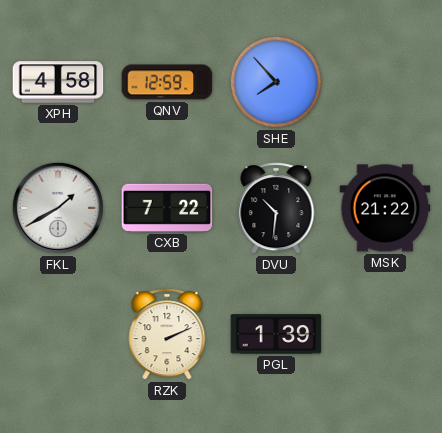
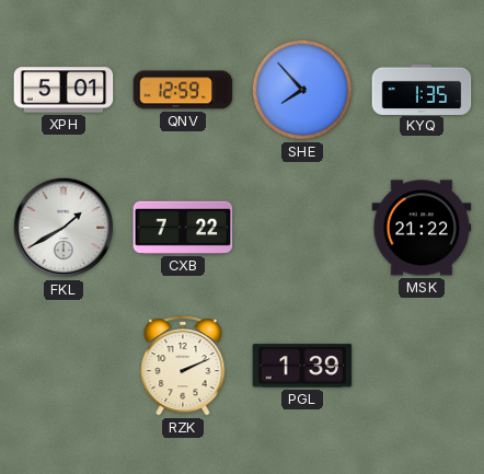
XPH: 4:58 -> 5:01 (64, 90)
KYQ: none -> 1:35 (422, 89)
DVU: 10:31 -> none (276, 208)
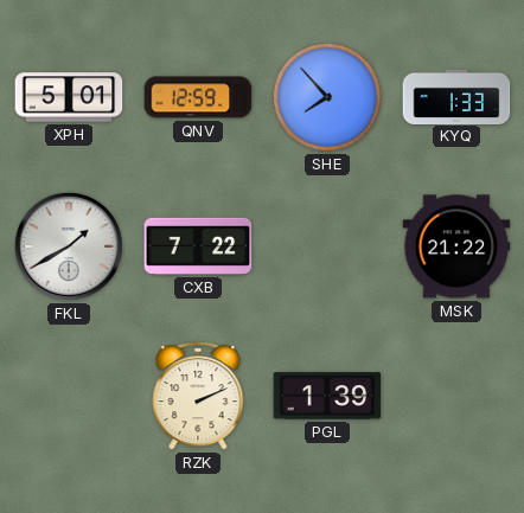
KYQ: 1:35 -> 1:33 (456, 96)
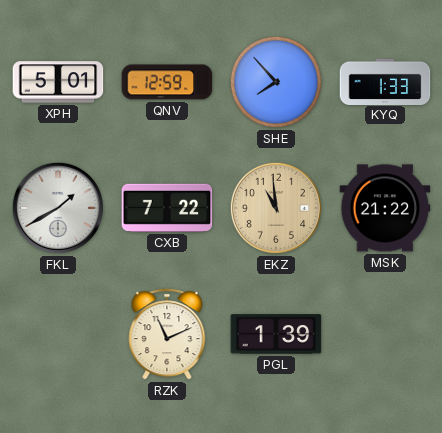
EKZ: none -> 10:59 (276, 208)
RZK: 2:11 -> 11:11 (167, 334)
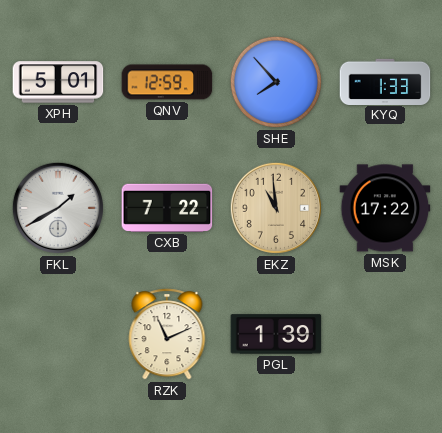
MSK: 21:22 -> 17:22 (385, 208)
